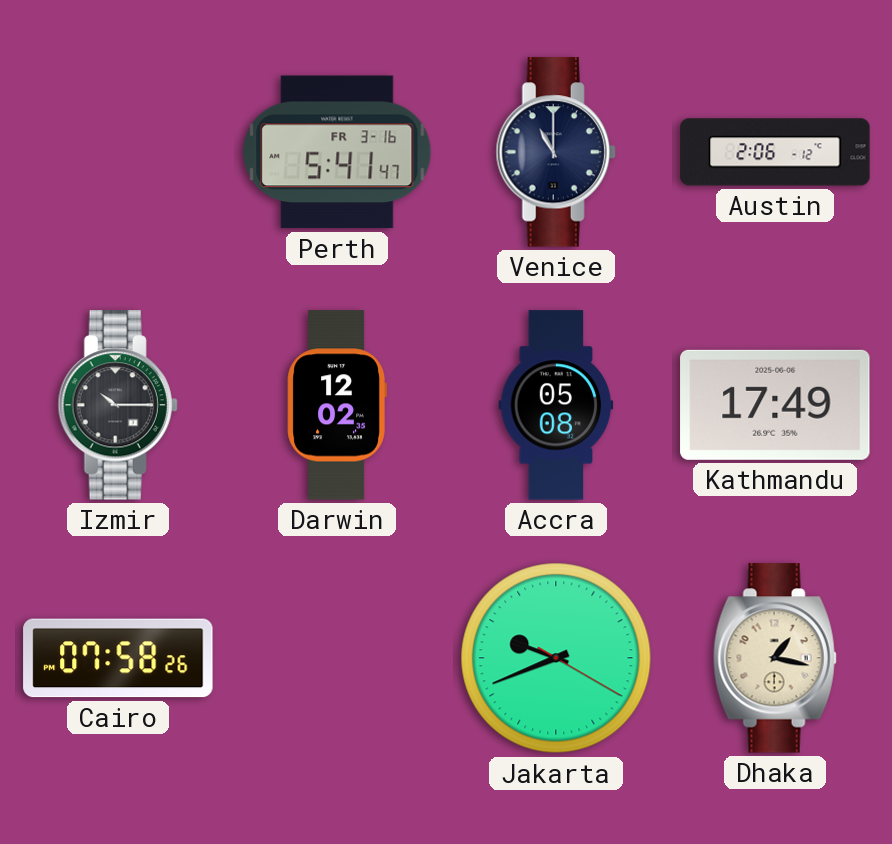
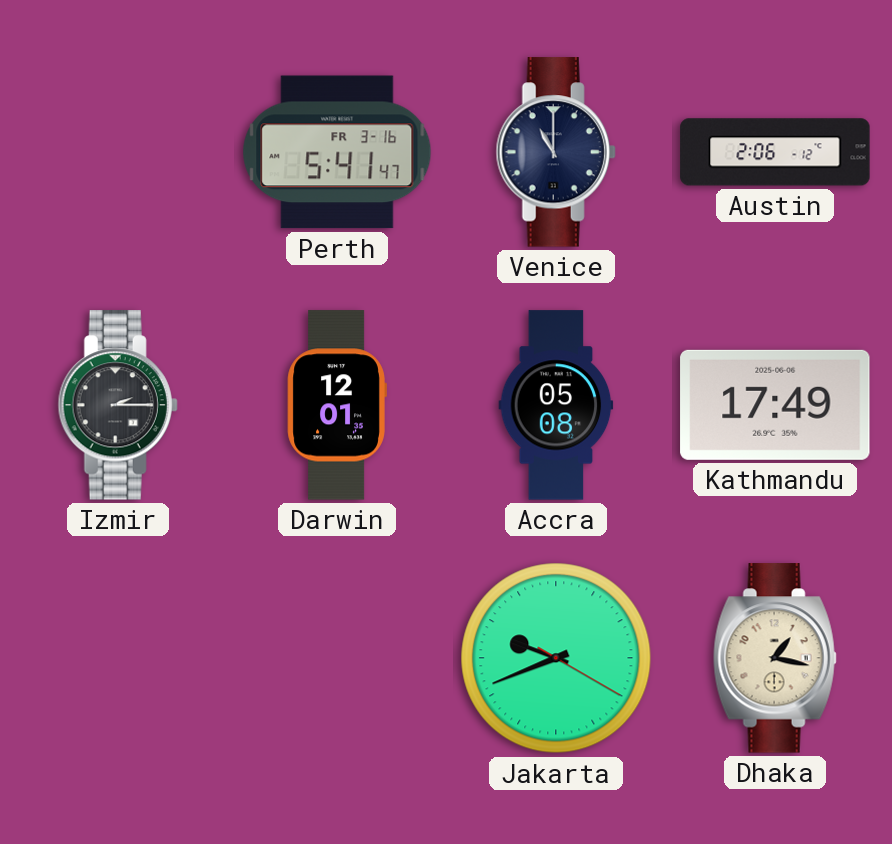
Izmir: 10:15 -> 2:15 (118, 405)
Darwin: 12:02 -> 12:01 (337, 405)
Cairo: 07:58 -> none (118, 658)
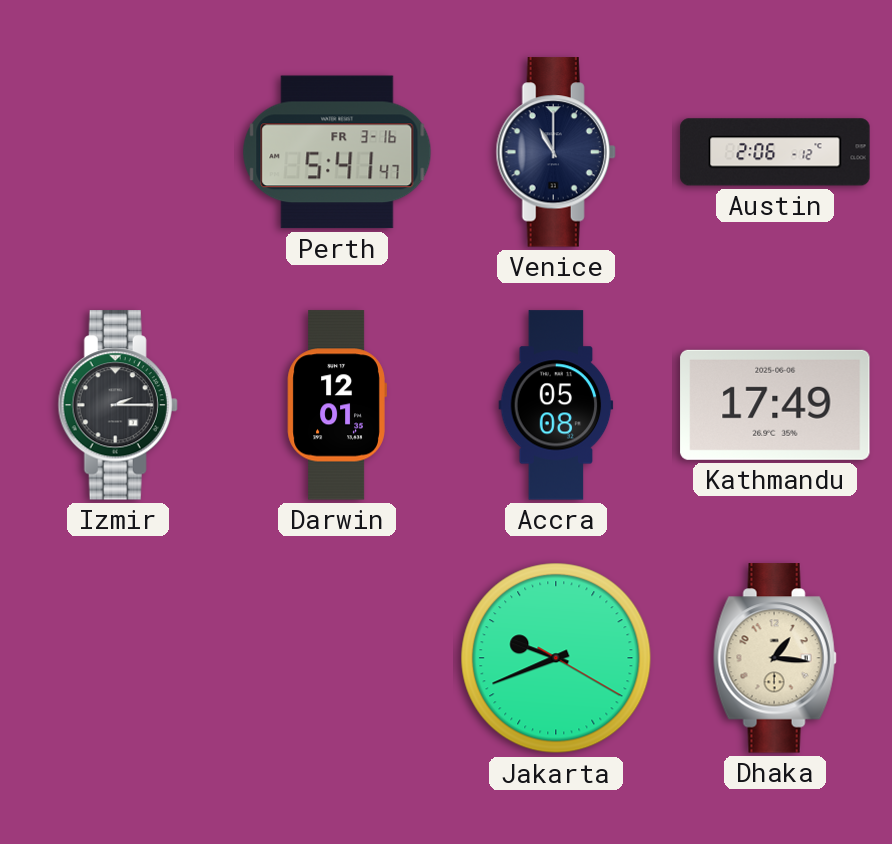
Dhaka: 1:17 -> 1:16 (775, 658)
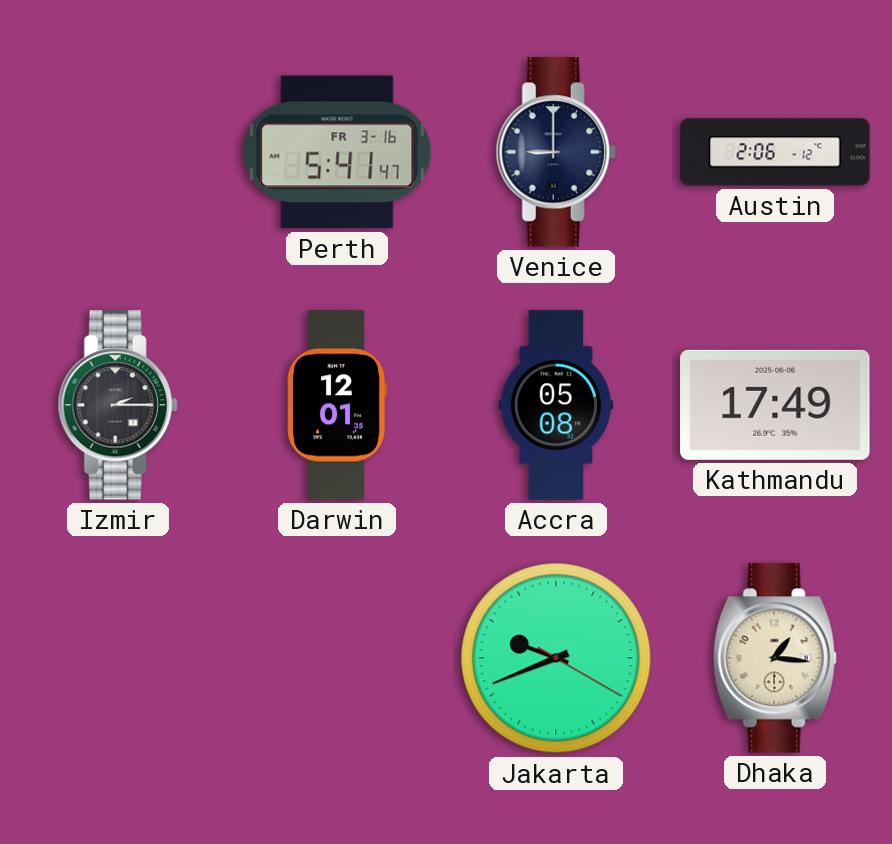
Venice: 11:00 -> 9:00 (556, 152)
